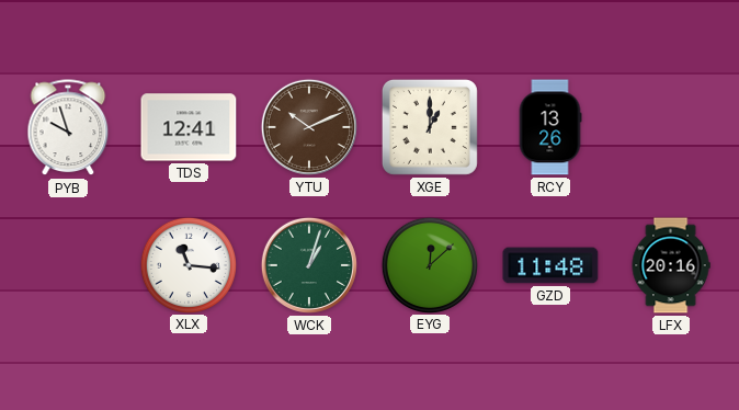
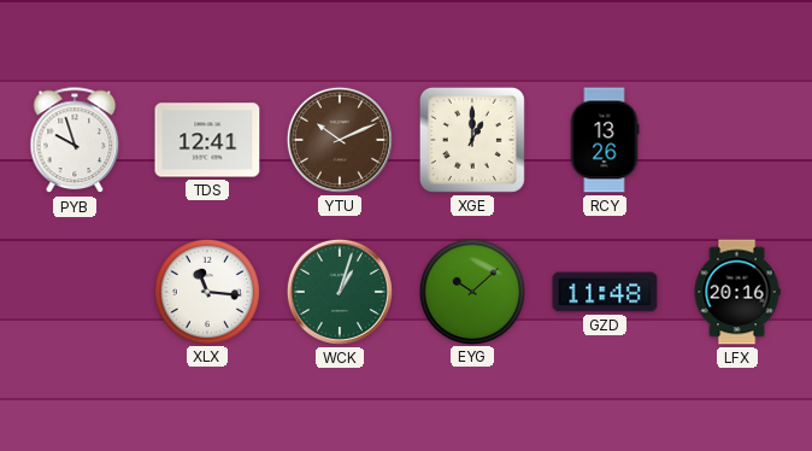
EYG: 12:08 -> 10:08 (471, 291)
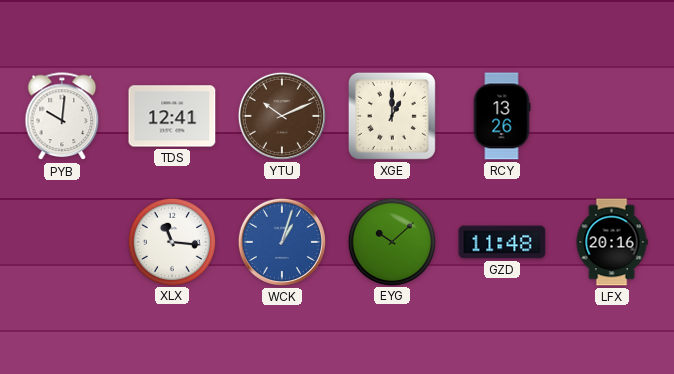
PYB: 9:57 -> 10:01 (62, 117)
WCK dial: green -> blue (282, 242)
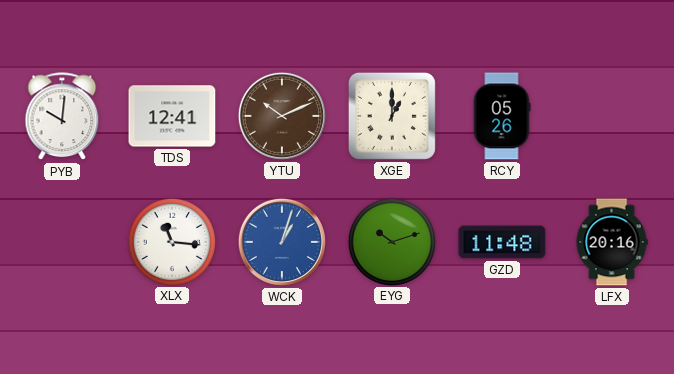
RCY: 13:26 -> 05:26 (502, 116)
EYG: 10:08 -> 10:12 (391, 241)
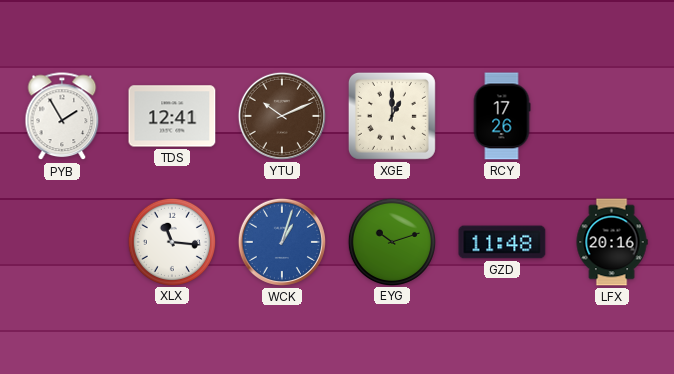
PYB: 10:01 -> 1:55 (62, 117)
RCY: 05:26 -> 17:26 (502, 116)
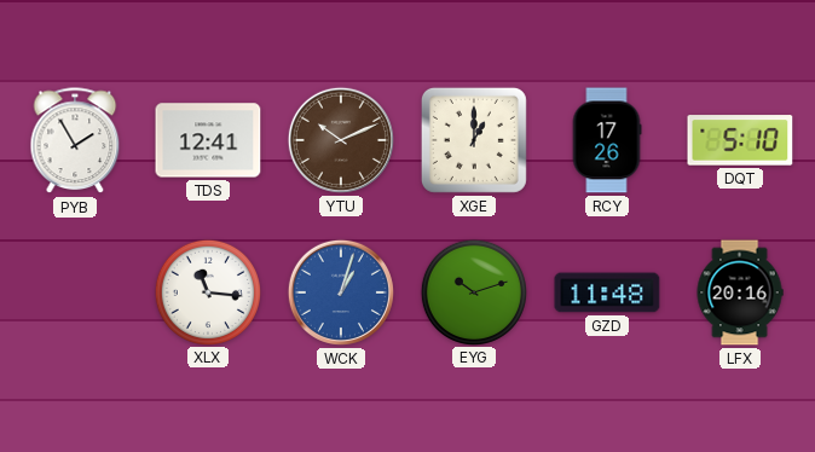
DQT: none -> 5:10 (740, 140)
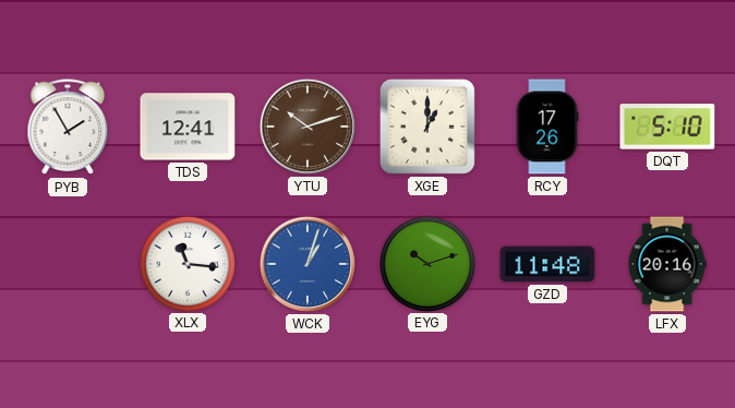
YTU: 10:11 -> 10:12 (308, 127)
